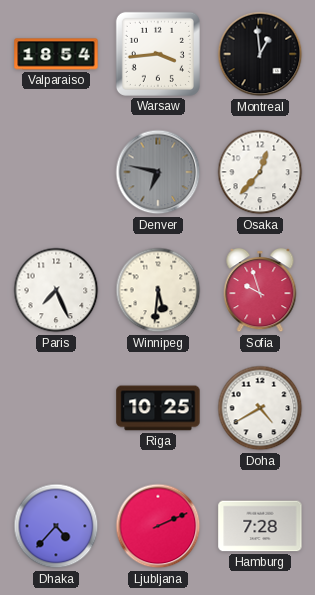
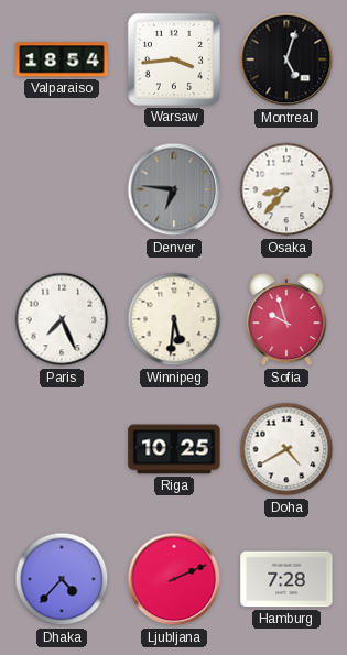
Montreal: 12:59 -> 5:03 (286, 59)
Denver: 6:47 -> 6:46 (174, 189)
Osaka: 12:37 -> 8:37 (286, 189)
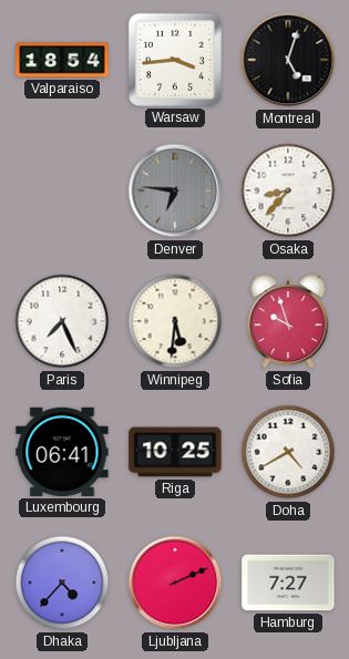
Luxembourg: none -> 06:41 (62, 452)
Hamburg: 7:28 -> 7:27 (288, 583)
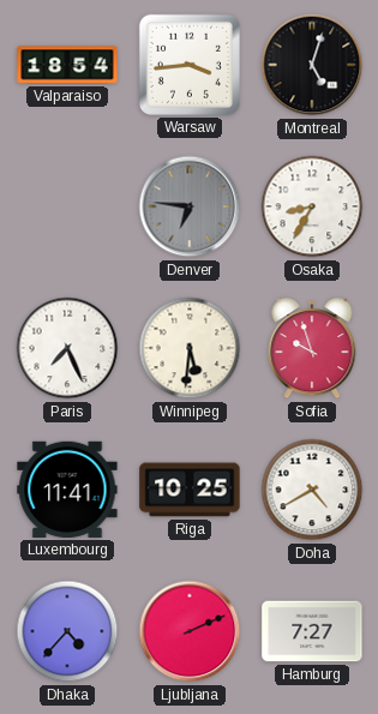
Osaka: 8:37 -> 8:35 (312, 206)
Luxembourg: 06:41 -> 11:41 (67, 490)
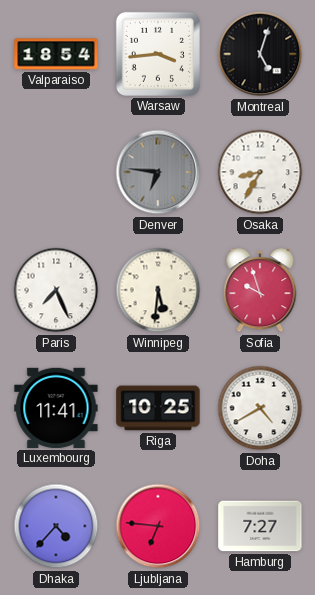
Ljubljana: 2:11 -> 6:46 (158, 526)
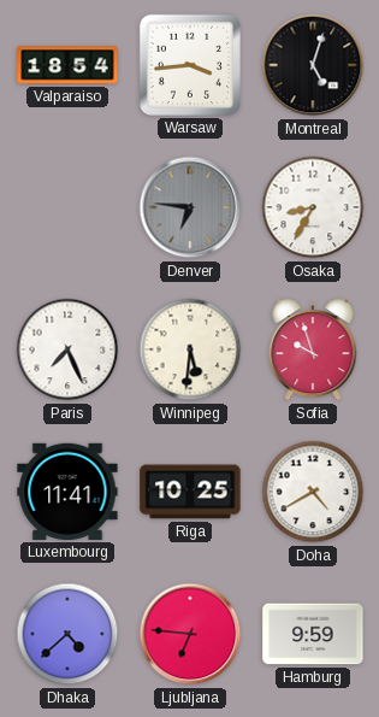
Dhaka: 4:37 -> 4:38 (67, 634)
Hamburg: 7:27 -> 9:59 (313, 634)
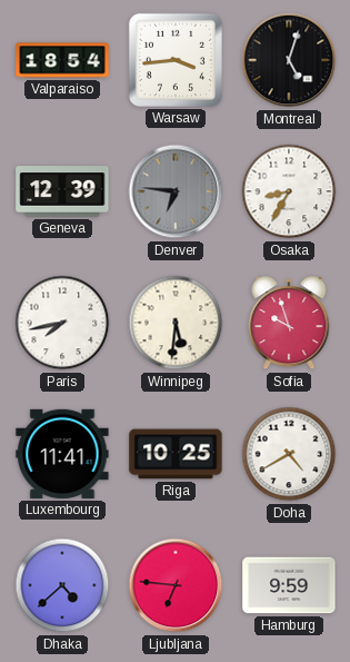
Geneva: none -> 12:39 (62, 191)
Paris: 7:26 -> 7:43 (62, 323)
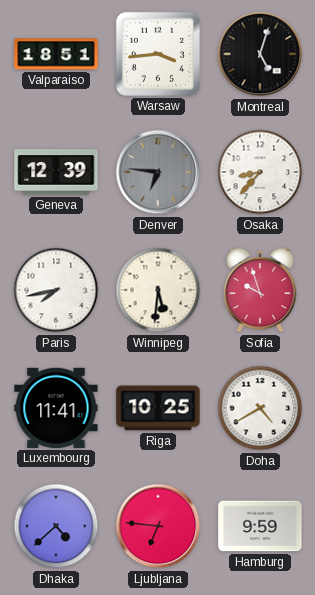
Valparaiso: 18:54 -> 18:51 (56, 54)
Osaka: 8:35 -> 8:37 (260, 172)
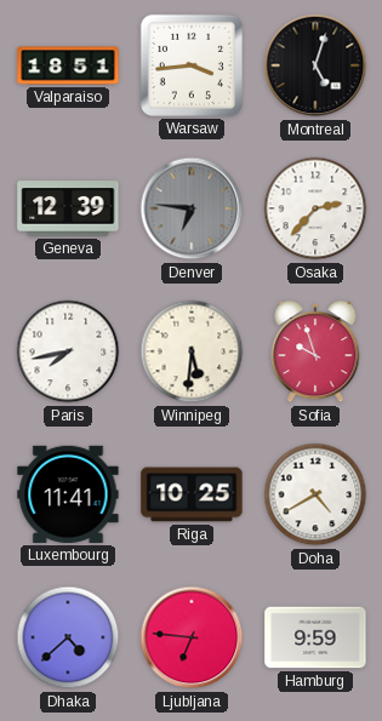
Osaka: 8:37 -> 2:37 (315, 208)
